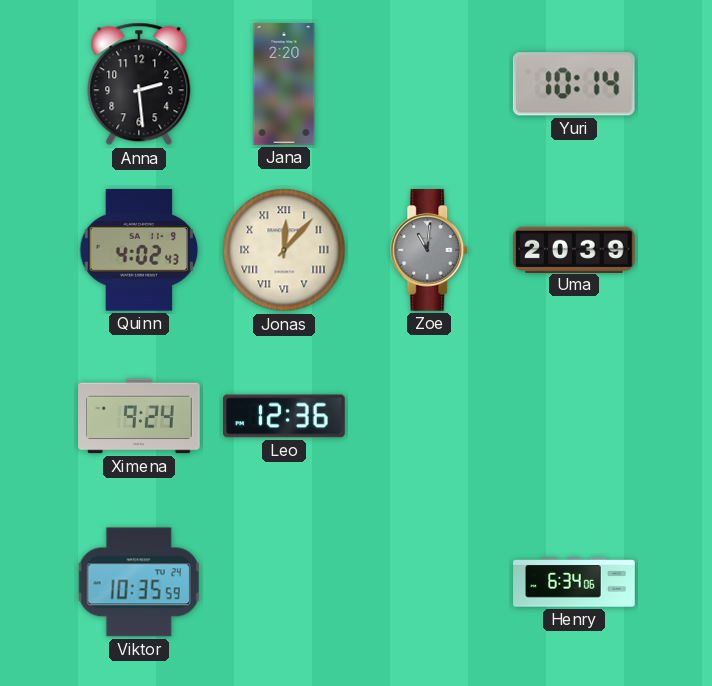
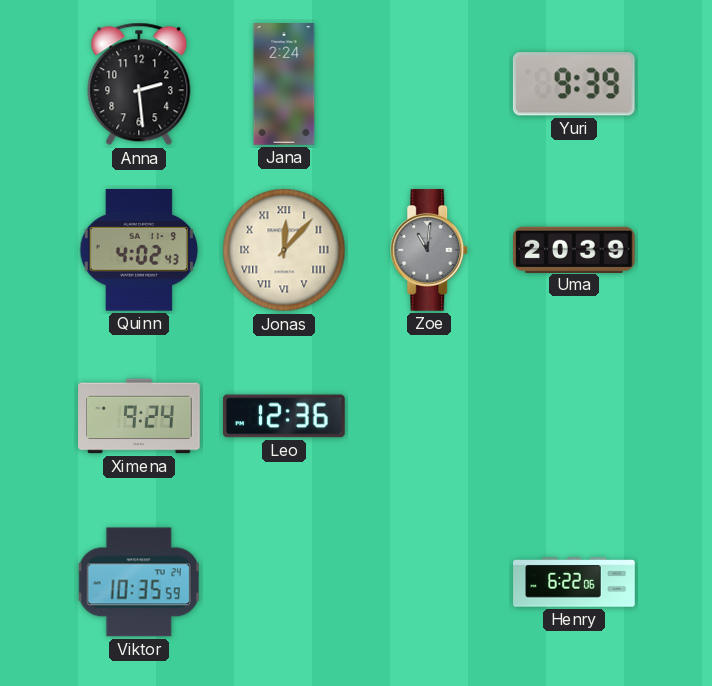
Jana: 2:20 -> 2:24 (284, 84)
Yuri: 10:14 -> 9:39 (574, 84)
Henry: 6:34 -> 6:22 (574, 582)
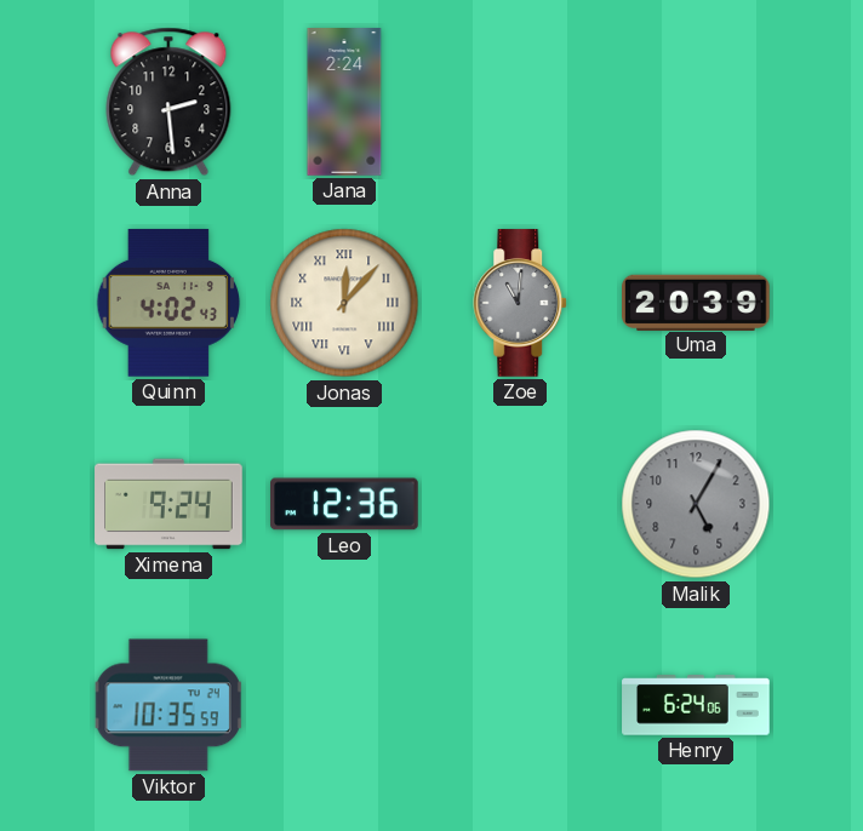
Yuri: 9:39 -> none (574, 84)
Malik: none -> 5:05 (696, 504)
Henry: 6:22 -> 6:24 (696, 705)
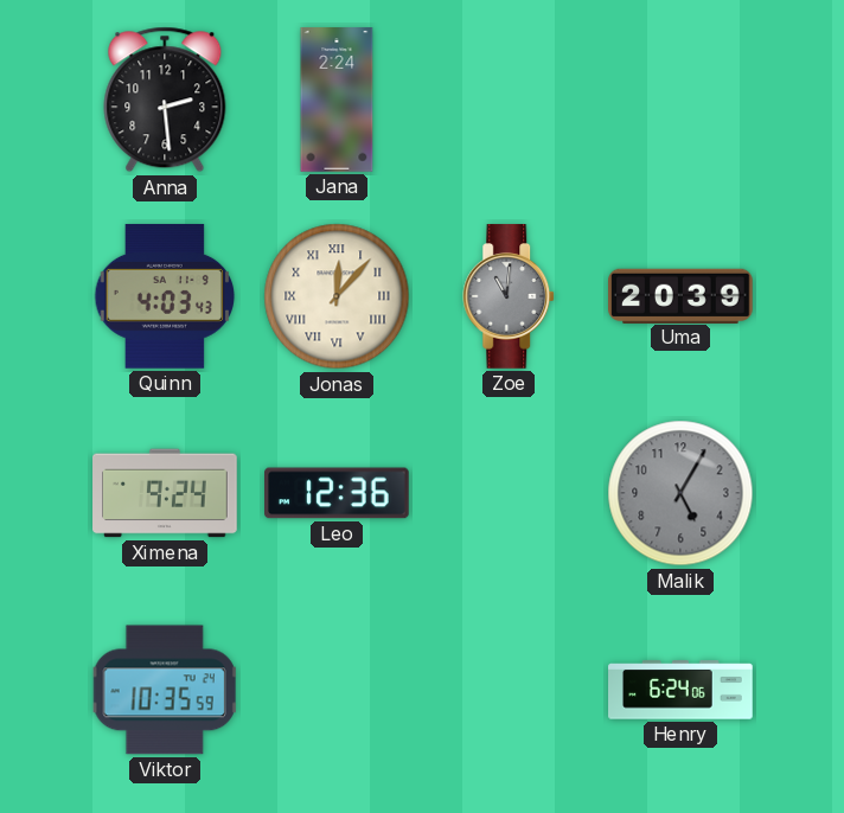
Quinn: 4:02 -> 4:03 (165, 296)
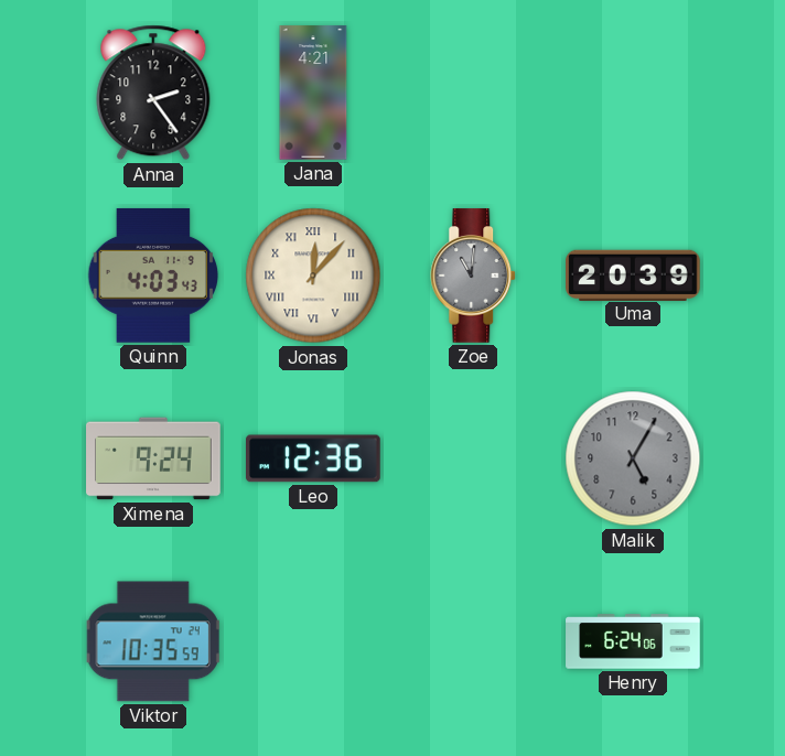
Anna: 2:29 -> 2:24 (153, 93)
Jana: 2:24 -> 4:21 (313, 93)
